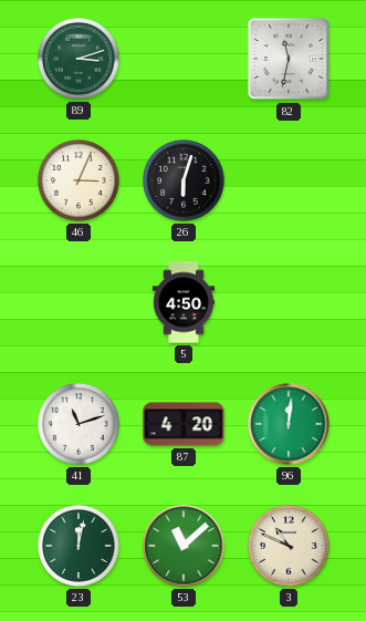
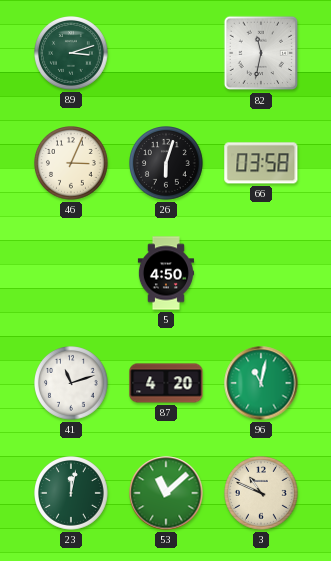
66: none -> 03:58 (261, 163)
96: 12:01 -> 11:02 (261, 383)
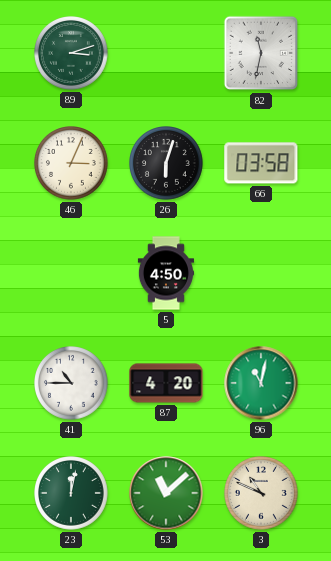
41: 11:12 -> 10:45 (72, 384)
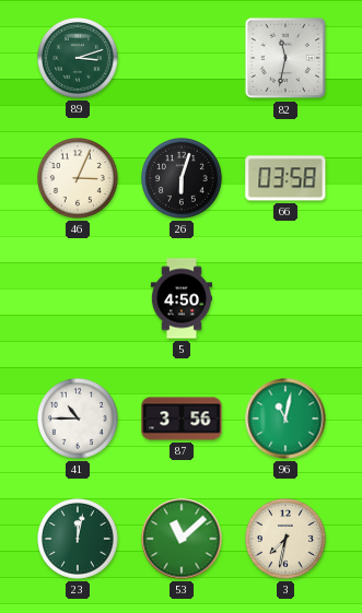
87: 4:20 -> 3:56 (182, 419)
3: 10:49 -> 7:32 (287, 540)
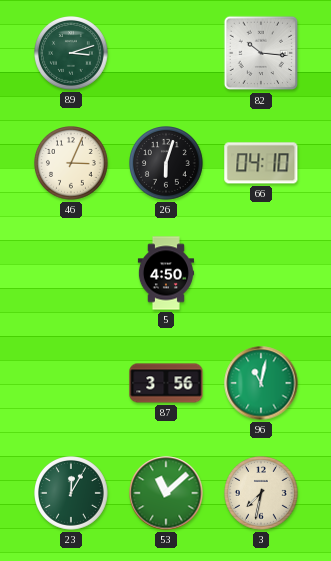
82: 11:32 -> 10:16 (261, 53)
66: 03:58 -> 04:10 (261, 163)
41: 10:45 -> none (79, 420)
23: 12:02 -> 12:05 (72, 494)
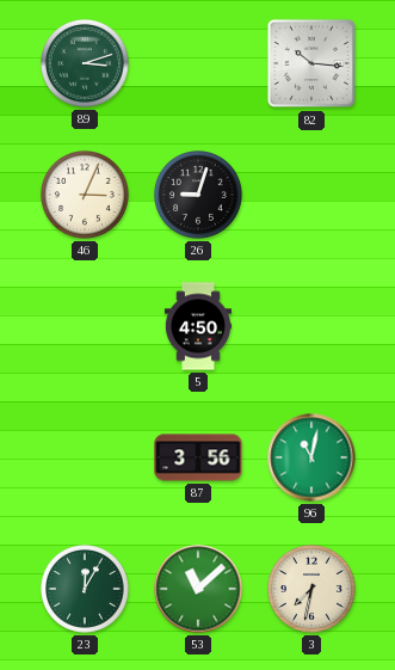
26: 6:03 -> 9:03 (199, 196)
66: 04:10 -> none (261, 163)
